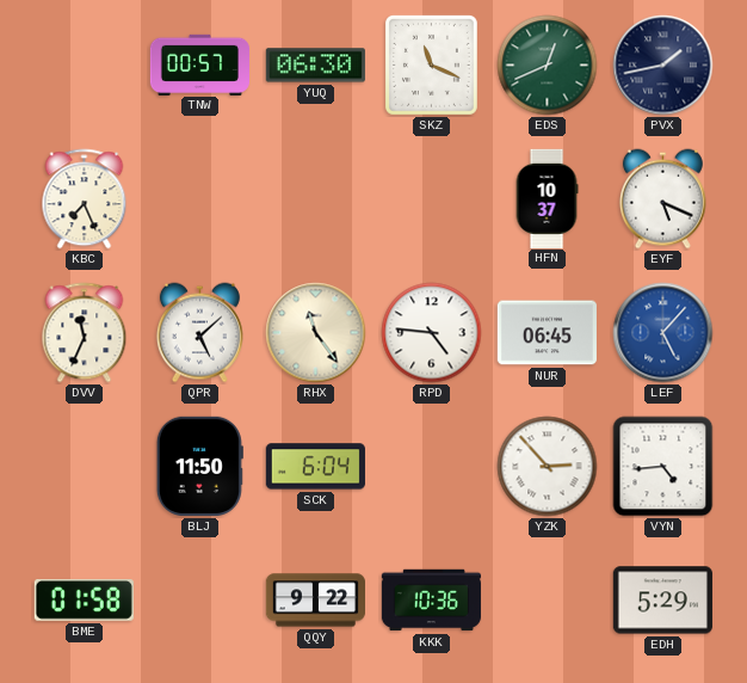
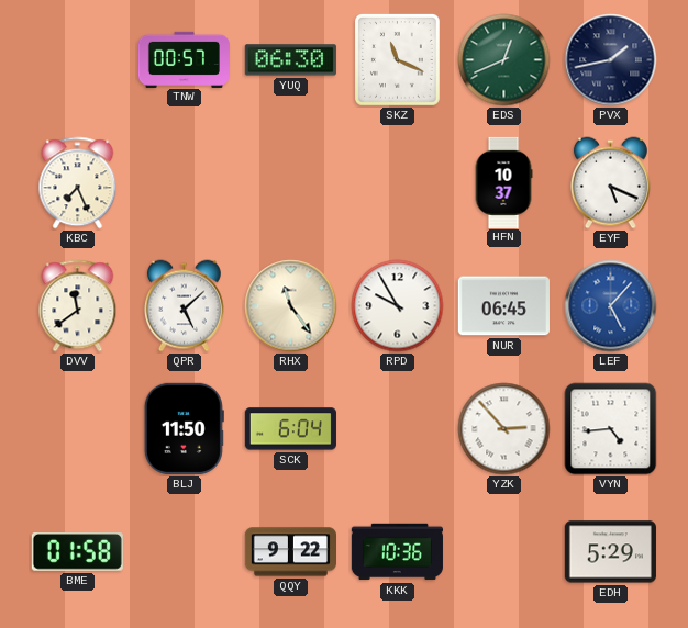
DVV: 11:34 -> 11:39 (78, 306)
RPD: 4:46 -> 9:55 (398, 306)
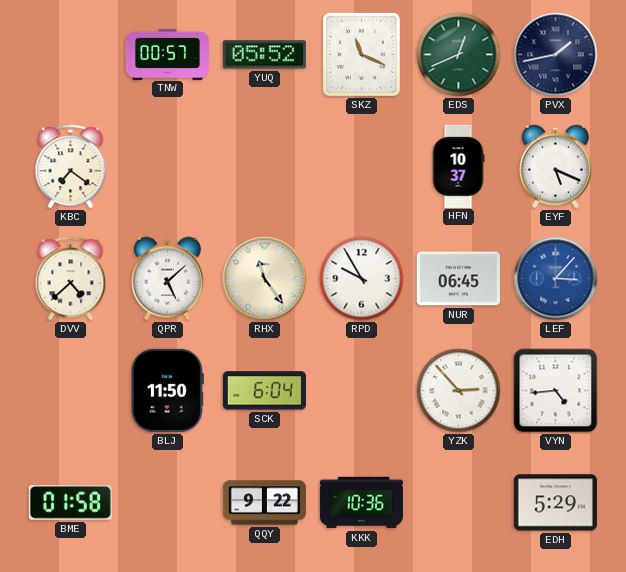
YUQ: 06:30 -> 05:52 (264, 55)
KBC: 7:26 -> 7:21 (71, 167)
DVV: 11:39 -> 4:38 (71, 279)
LEF: 5:07 -> 3:07 (556, 279)
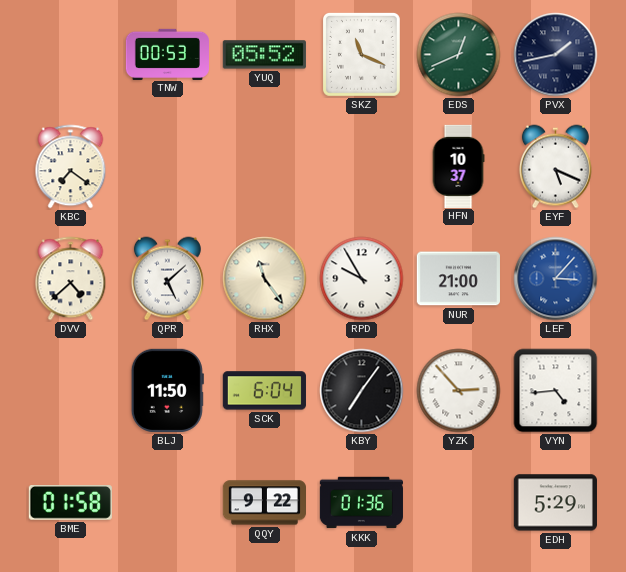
TNW: 00:57 -> 00:53 (167, 54)
NUR: 06:45 -> 21:00 (458, 279)
KBY: none -> 7:06 (362, 391)
KKK: 10:36 -> 01:36 (361, 503)
